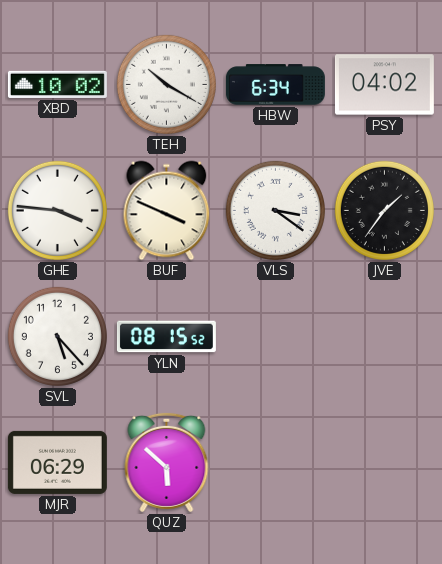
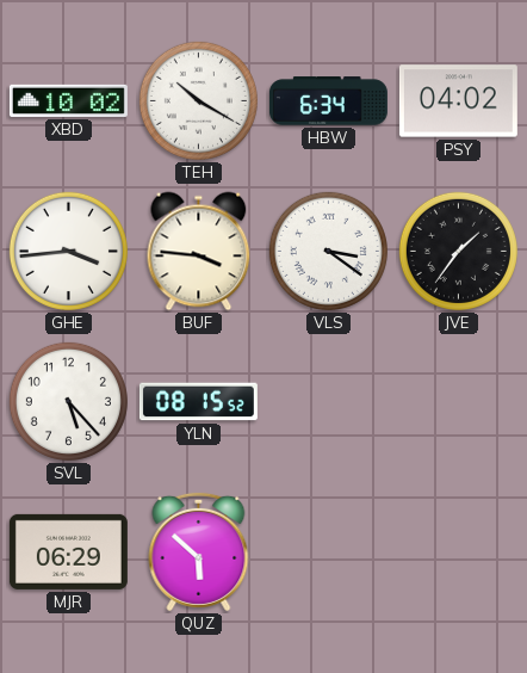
GHE: 3:46 -> 3:44 (68, 251)
BUF: 3:49 -> 3:46 (199, 252)
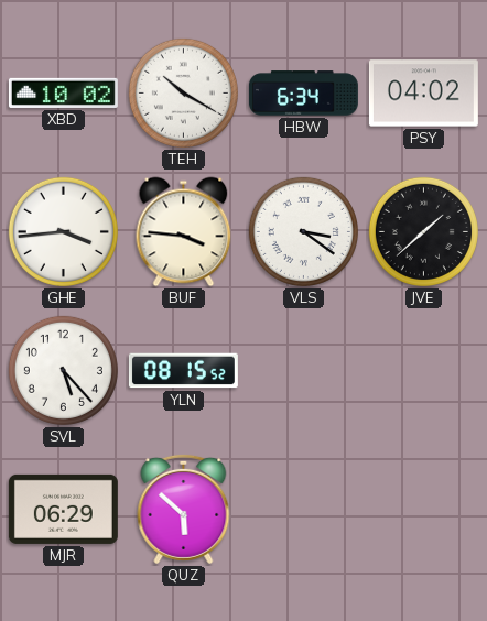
JVE: 1:36 -> 1:38 (423, 231)
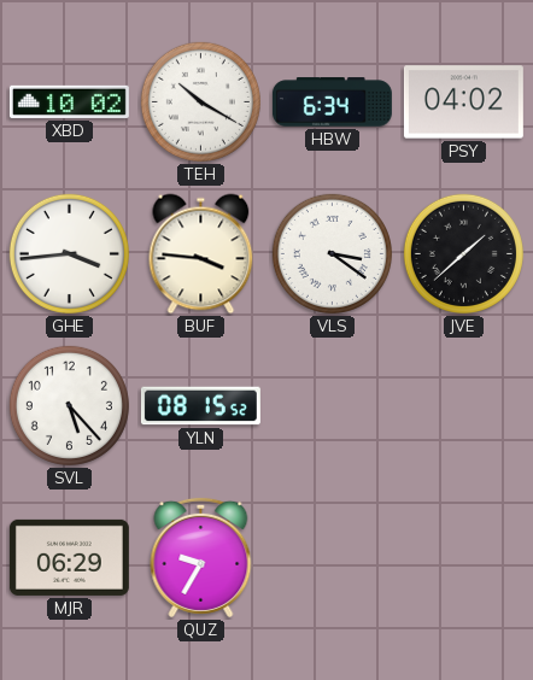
QUZ: 5:52 -> 9:35 (201, 557)
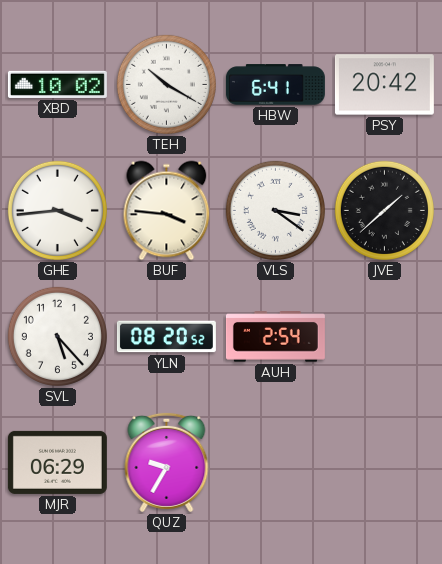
HBW: 6:34 -> 6:41 (275, 85)
PSY: 04:02 -> 20:42 (384, 85)
YLN: 08:15 -> 08:20 (166, 337)
AUH: none -> 2:54 (275, 337)
